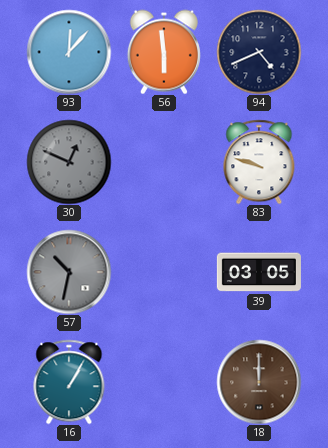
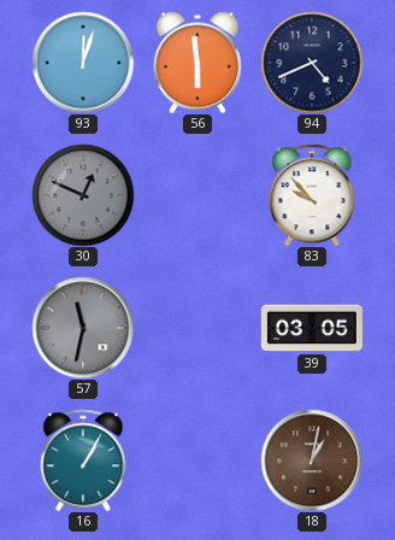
93: 12:07 -> 12:03 (83, 63)
83: 9:48 -> 9:53 (312, 195)
57: 10:32 -> 11:32 (83, 328)
18: 12:00 -> 1:02 (312, 460)
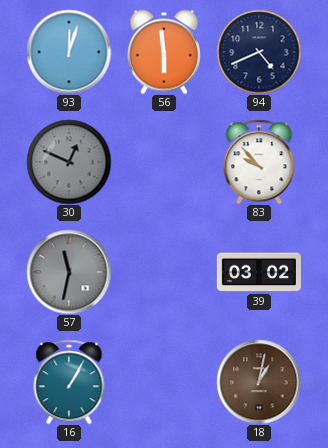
39: 03:05 -> 03:02 (259, 272)
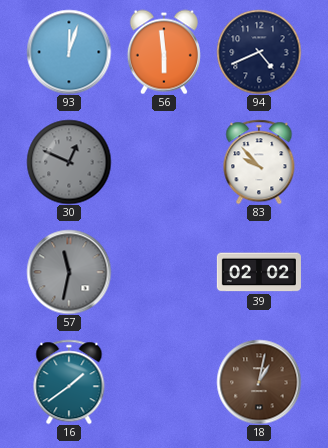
39: 03:02 -> 02:02 (259, 272)
16: 1:05 -> 1:39 (69, 382)
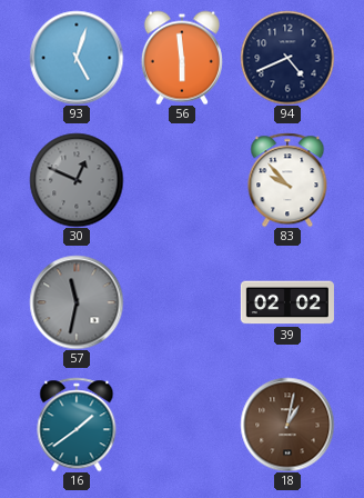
93: 12:03 -> 5:03 (77, 58)
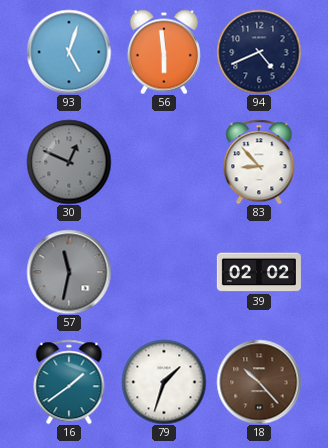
83: 9:53 -> 8:53 (259, 162)
79: none -> 1:33 (164, 382)
18: 1:02 -> 10:23 (259, 382)
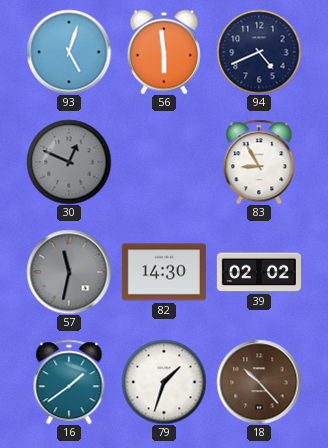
83: 8:53 -> 8:55 (259, 162)
82: none -> 14:30 (164, 272)
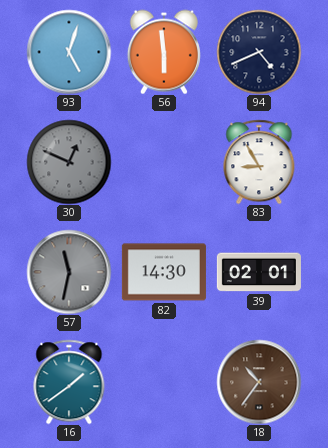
39: 02:02 -> 02:01 (259, 272)
79: 1:33 -> none (164, 382)
18: 10:23 -> 10:36 (259, 382)
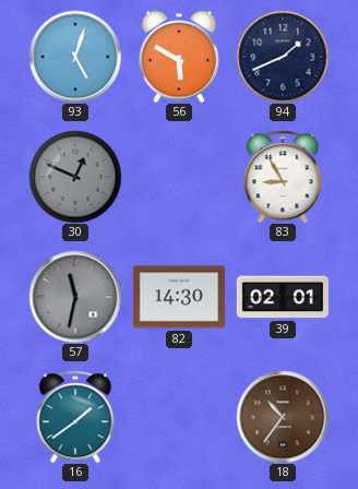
56: 5:59 -> 5:50 (179, 57)
94: 4:41 -> 1:41 (283, 57)
